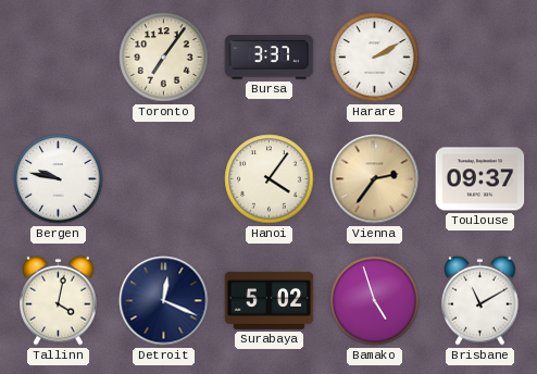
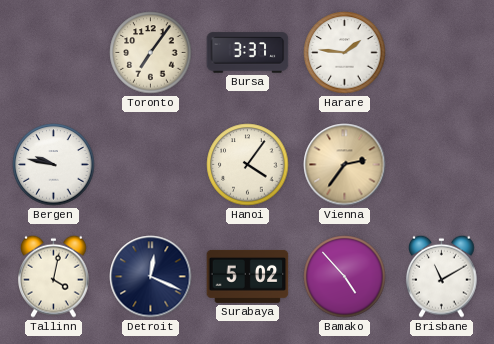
Harare: 2:10 -> 1:46 (345, 53)
Toulouse: 09:37 -> none (480, 179)
Bamako: 4:57 -> 4:53 (345, 277)
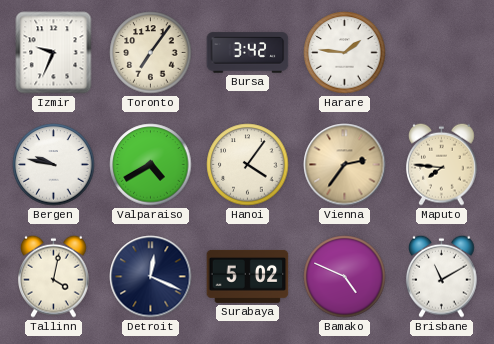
Izmir: none -> 9:34 (54, 53)
Bursa: 3:37 -> 3:42 (248, 53)
Valparaiso: none -> 4:40 (151, 165)
Maputo: none -> 7:46 (442, 164)
Bamako: 4:53 -> 4:49 (345, 277)
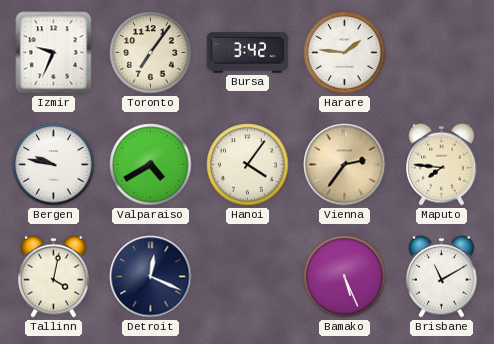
Surabaya: 5:02 -> none (248, 276)
Bamako: 4:49 -> 5:26 (345, 277)
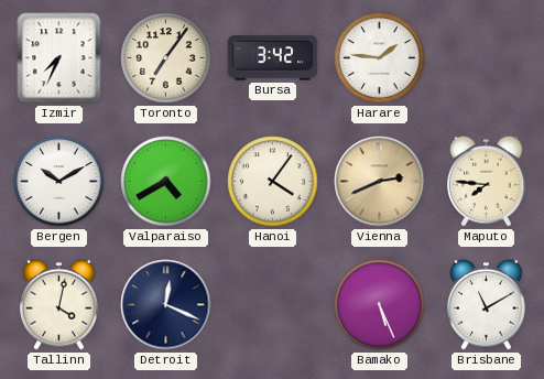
Izmir: 9:34 -> 7:34 (59, 58)
Bergen: 9:47 -> 10:10 (59, 182)
Vienna: 2:36 -> 2:41 (380, 182)
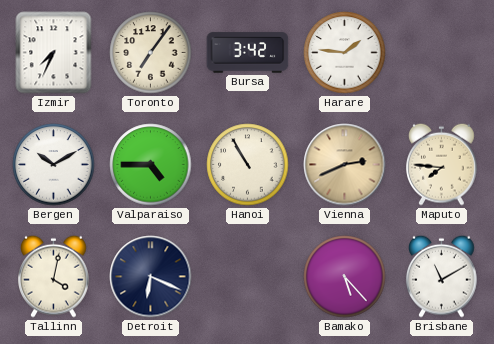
Valparaiso: 4:40 -> 4:45 (151, 165)
Hanoi: 4:06 -> 10:55 (248, 165)
Detroit: 12:19 -> 6:19 (151, 277)
Bamako: 5:26 -> 5:23 (345, 277)
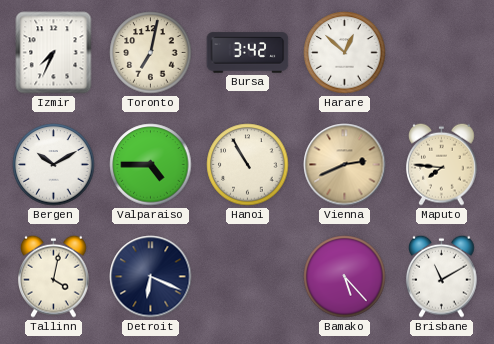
Toronto: 7:06 -> 7:02 (151, 53)
Harare: 1:46 -> 12:52 (345, 53)
